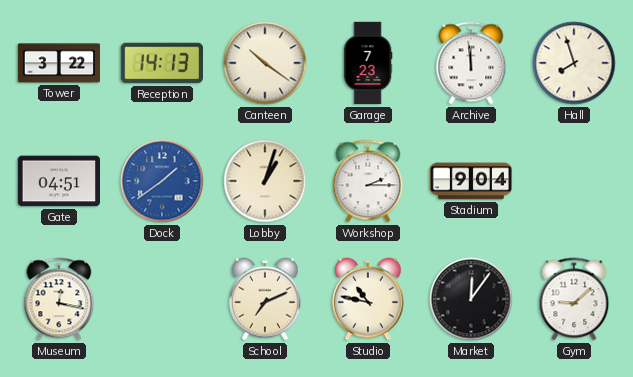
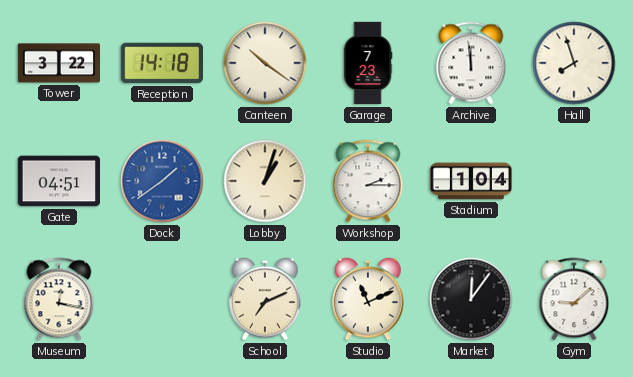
Reception: 14:13 -> 14:18 (161, 63)
Stadium: 9:04 -> 1:04 (471, 181)
Studio: 10:47 -> 11:11 (369, 299)
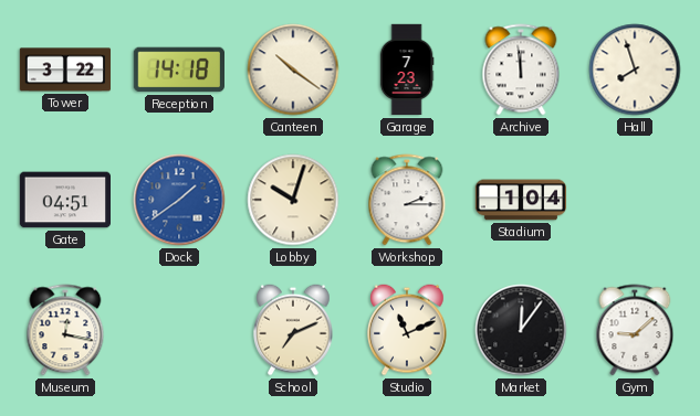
Lobby: 1:03 -> 10:03 (293, 200)
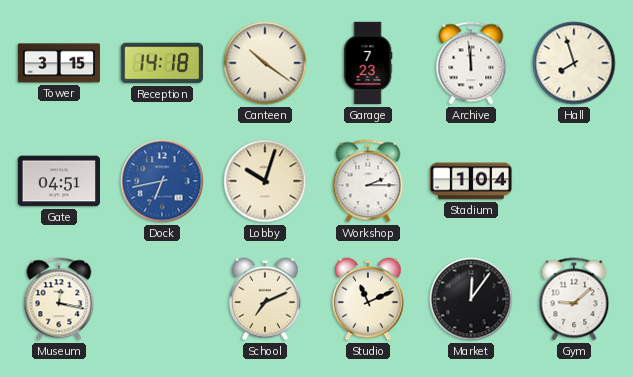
Tower: 3:22 -> 3:15 (59, 63)
Dock: 1:39 -> 6:43 (162, 181)
